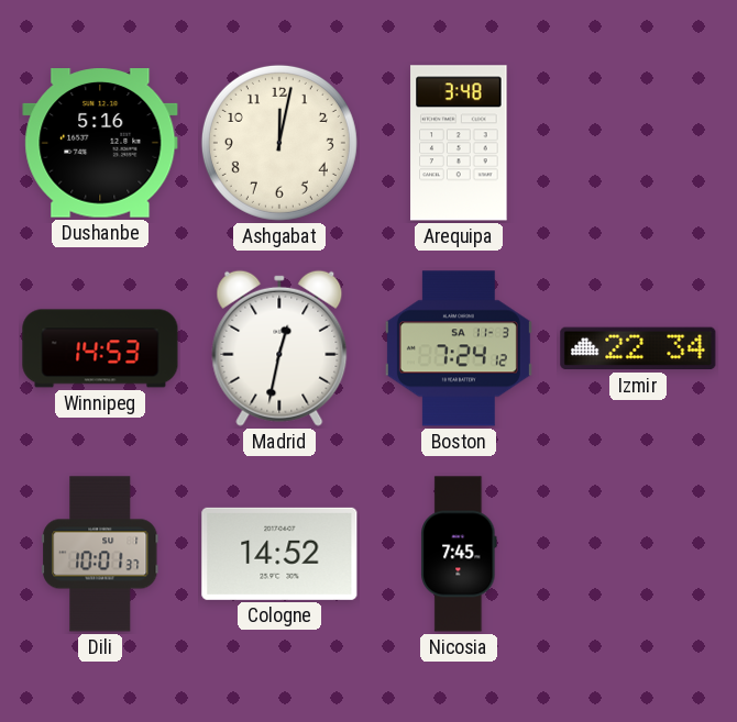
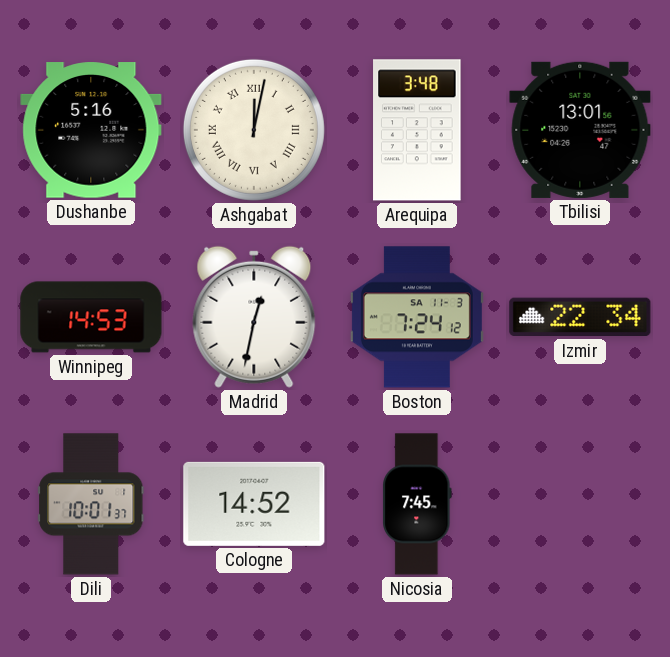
Ashgabat numerals: Arabic -> Roman (254, 130)
Tbilisi: none -> 13:01 (580, 130)
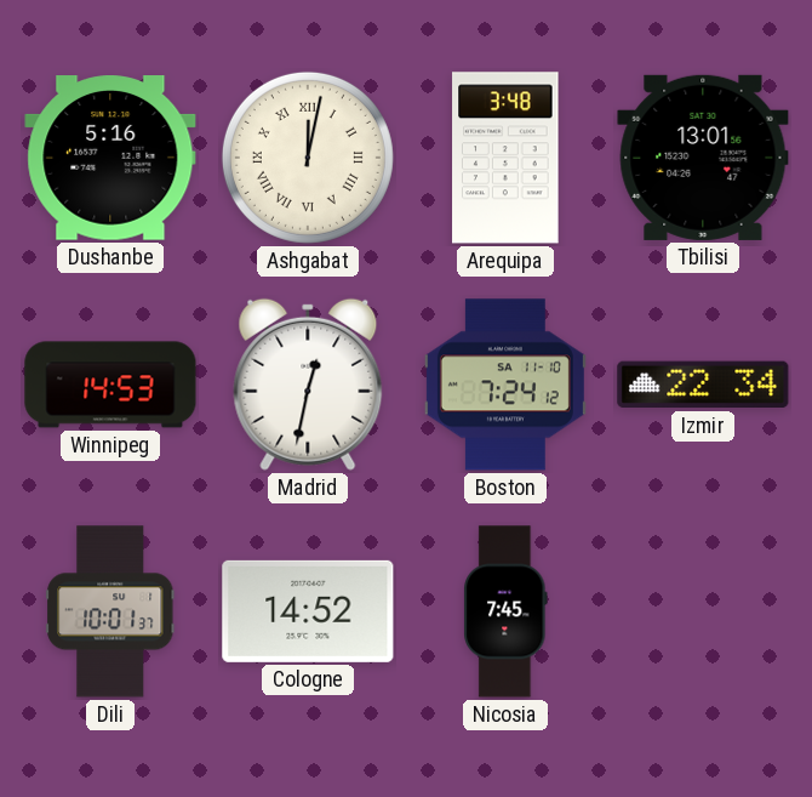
Boston date: SA 11-3 -> SA 11-10 (505, 385)
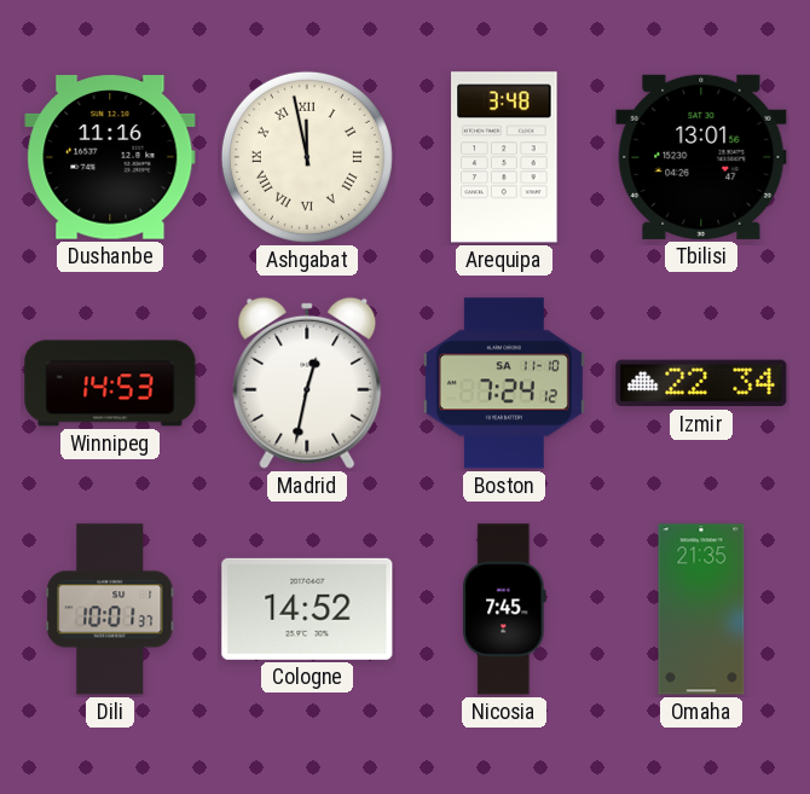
Dushanbe: 5:16 -> 11:16 (110, 157)
Ashgabat: 12:02 -> 11:58 (307, 157)
Omaha: none -> 21:35 (701, 609)
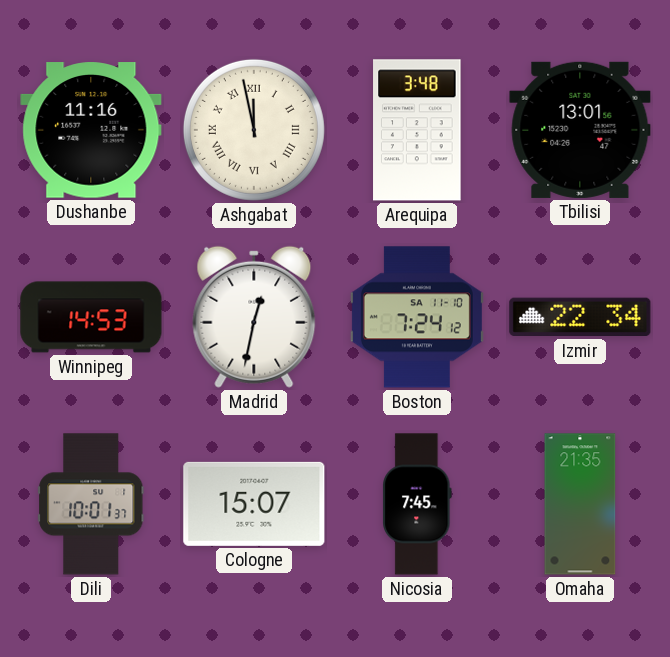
Cologne: 14:52 -> 15:07 (254, 504)
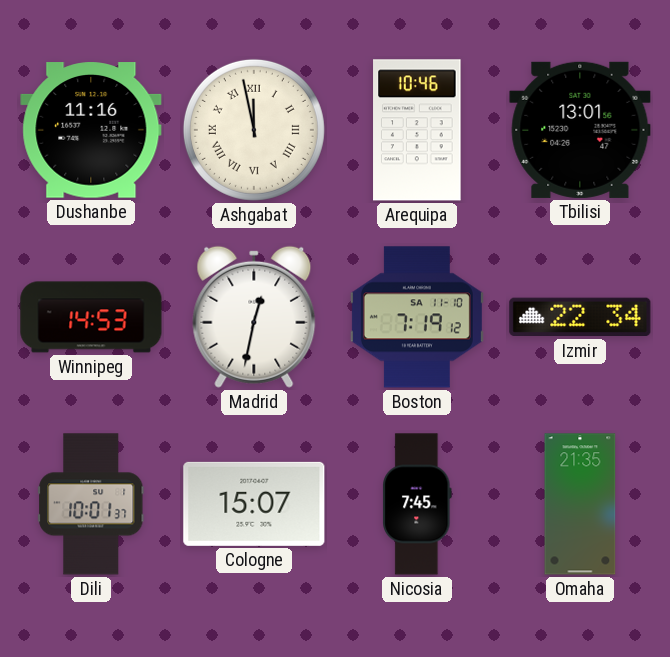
Arequipa: 3:48 -> 10:46 (417, 130)
Boston: 7:24 -> 7:19 (417, 317)
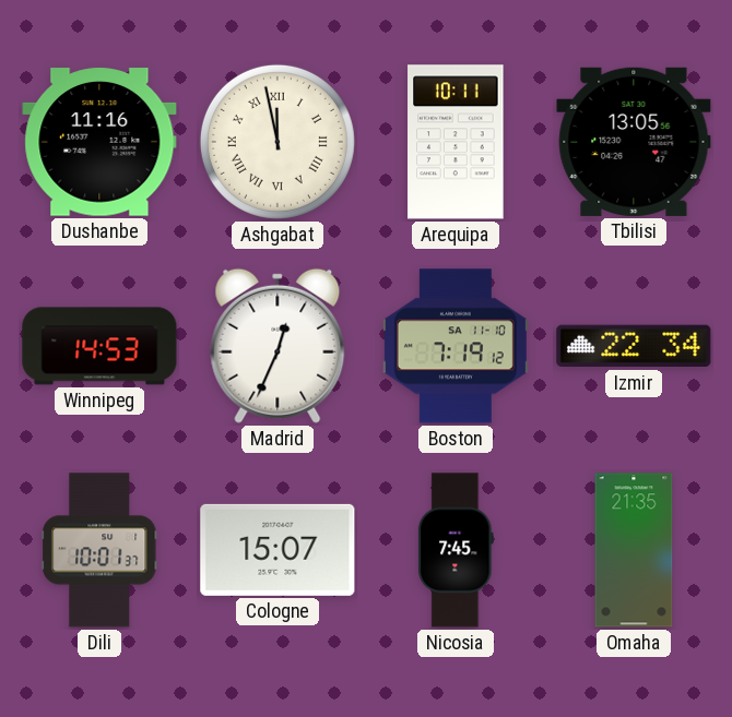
Arequipa: 10:46 -> 10:11 (456, 142)
Tbilisi: 13:01 -> 13:05 (634, 142)
Madrid: 12:32 -> 12:34 (278, 346)
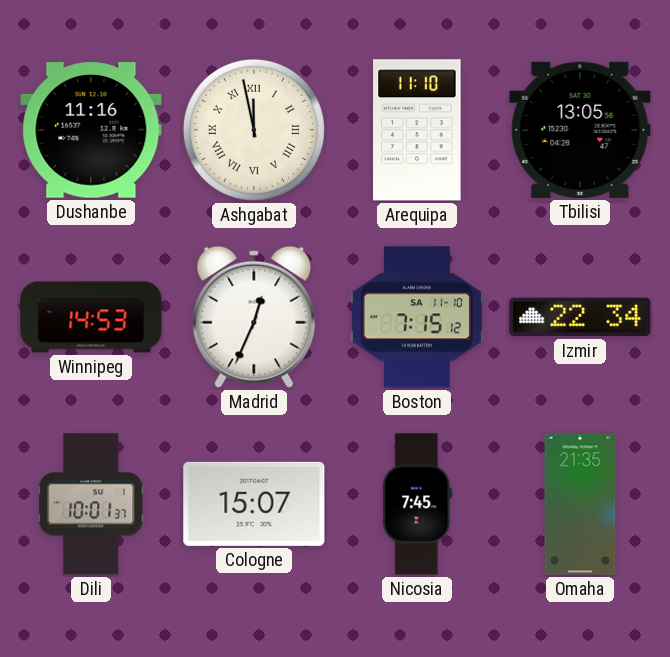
Arequipa: 10:11 -> 11:10 (417, 130)
Boston: 7:19 -> 7:15 (417, 317)
